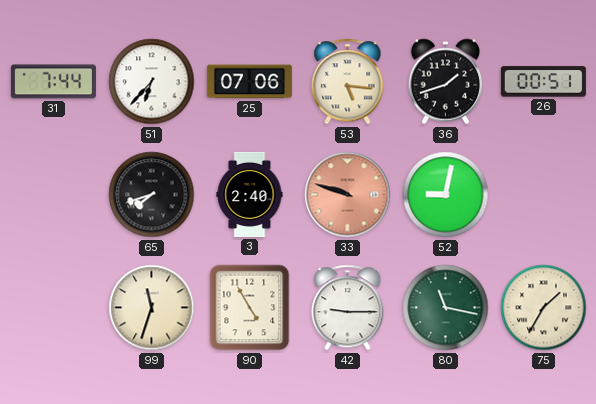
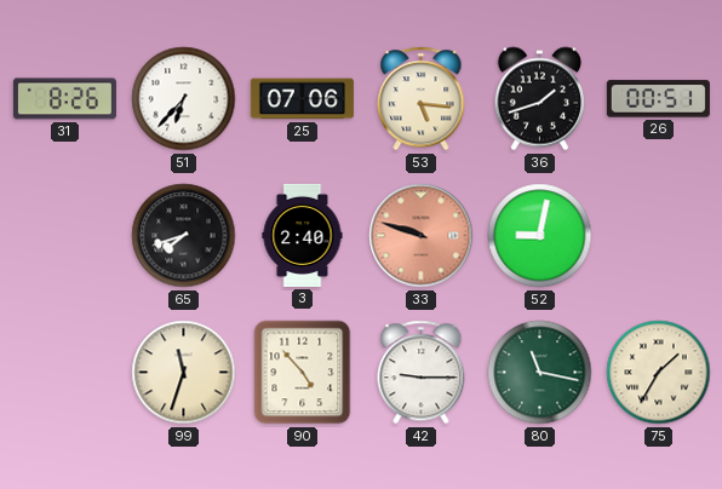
31: 7:44 -> 8:26 (64, 99)
90: 4:55 -> 4:53 (303, 373)
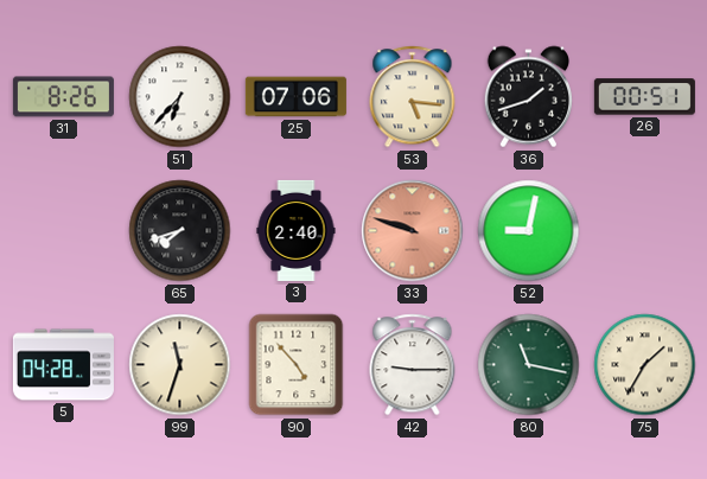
5: none -> 04:28 (63, 365)
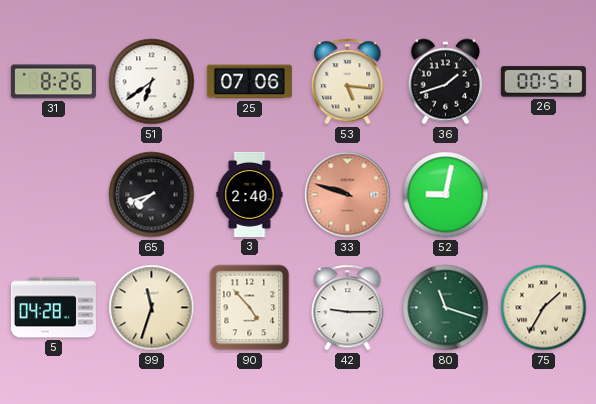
51: 6:37 -> 6:39 (152, 82)
80: 11:17 -> 11:18 (446, 308)
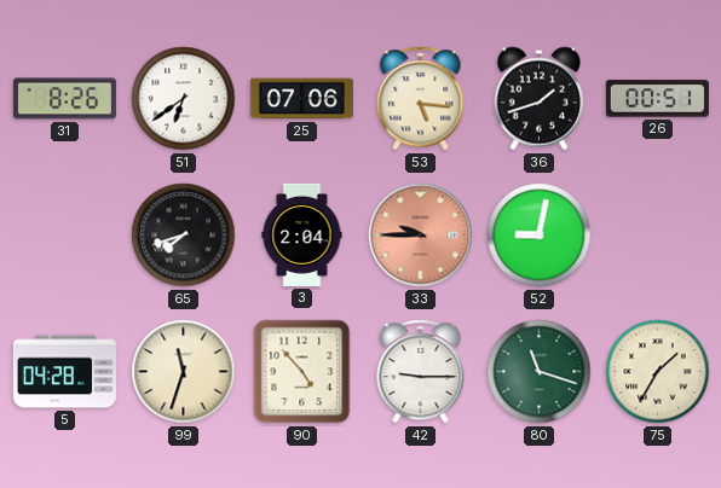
3: 2:40 -> 2:04 (302, 234)
33: 9:48 -> 9:45 (421, 236)
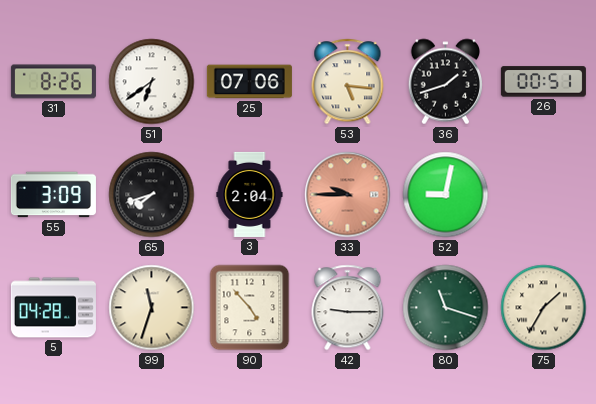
55: none -> 3:09 (53, 195)
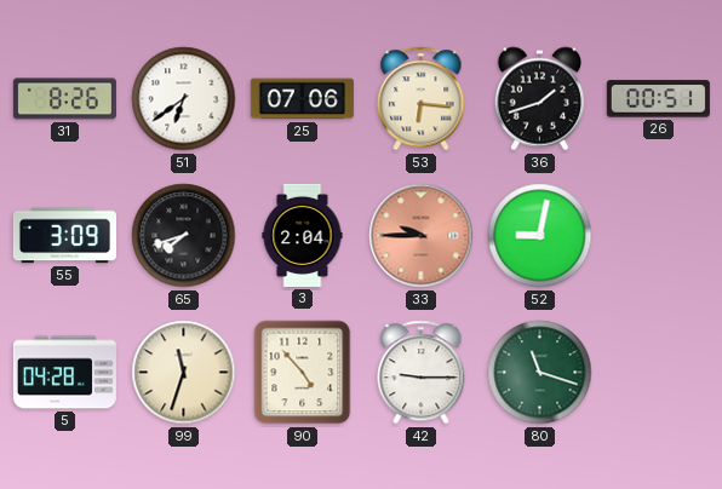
53: 5:16 -> 6:16 (422, 99)
75: 1:35 -> none (544, 308)
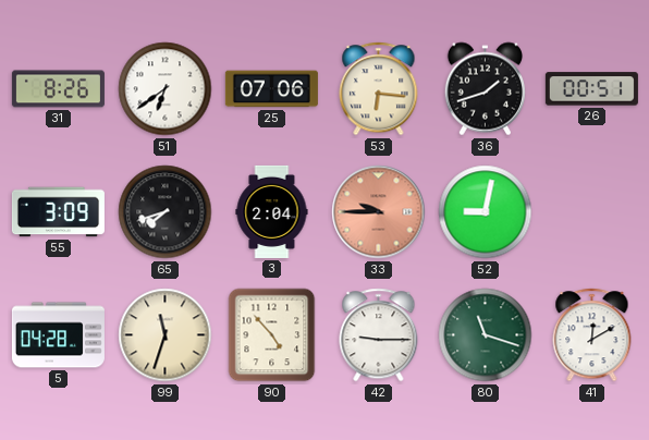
41: none -> 12:10 (592, 335)
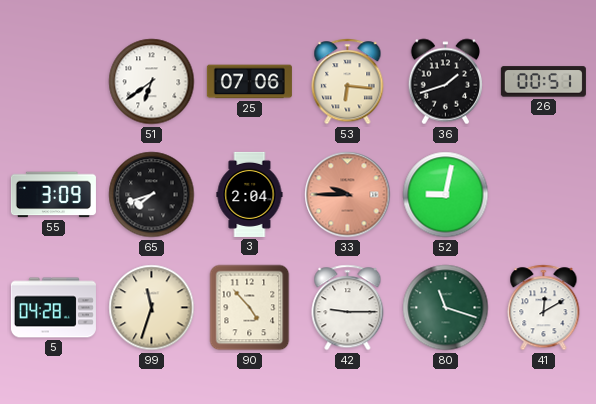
31: 8:26 -> none (58, 89)
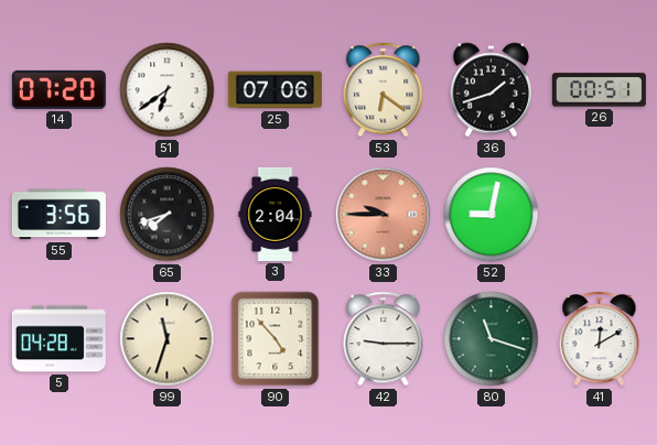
14: none -> 07:20 (58, 89)
53: 6:16 -> 6:21 (384, 90)
55: 3:09 -> 3:56 (58, 215)
